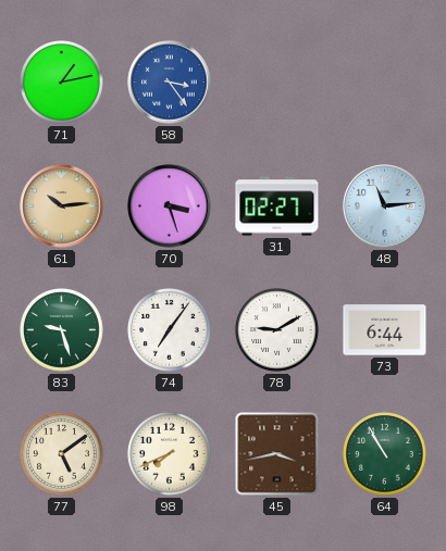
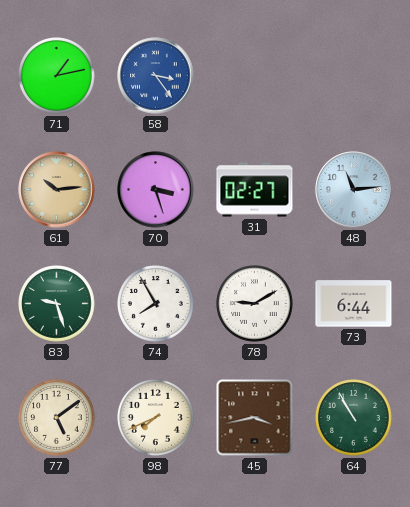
74: 7:06 -> 7:55 (156, 304)
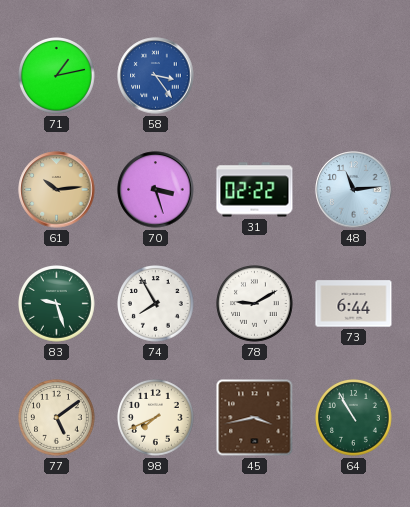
31: 02:27 -> 02:22 (255, 190)
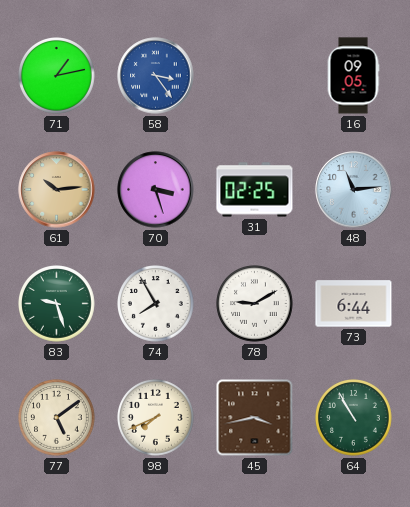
16: none -> 09:05 (353, 76)
31: 02:22 -> 02:25 (255, 190)
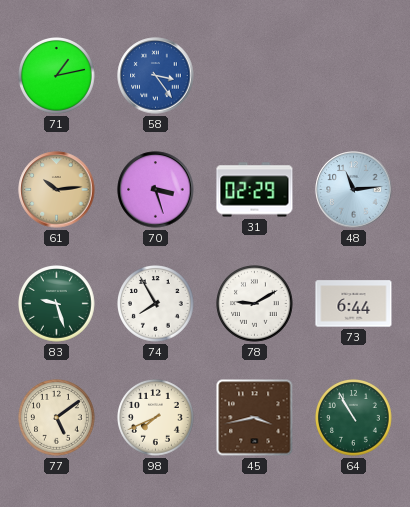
16: 09:05 -> none (353, 76)
31: 02:25 -> 02:29 (255, 190)
